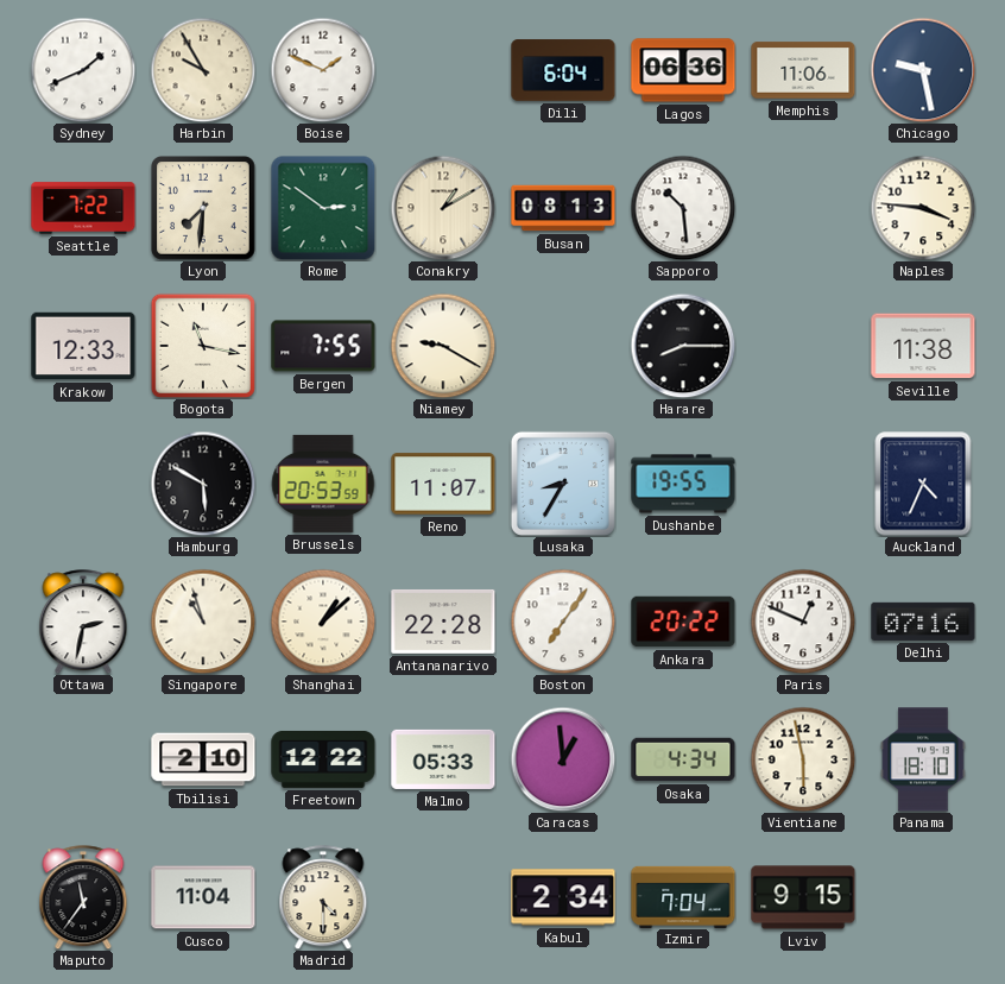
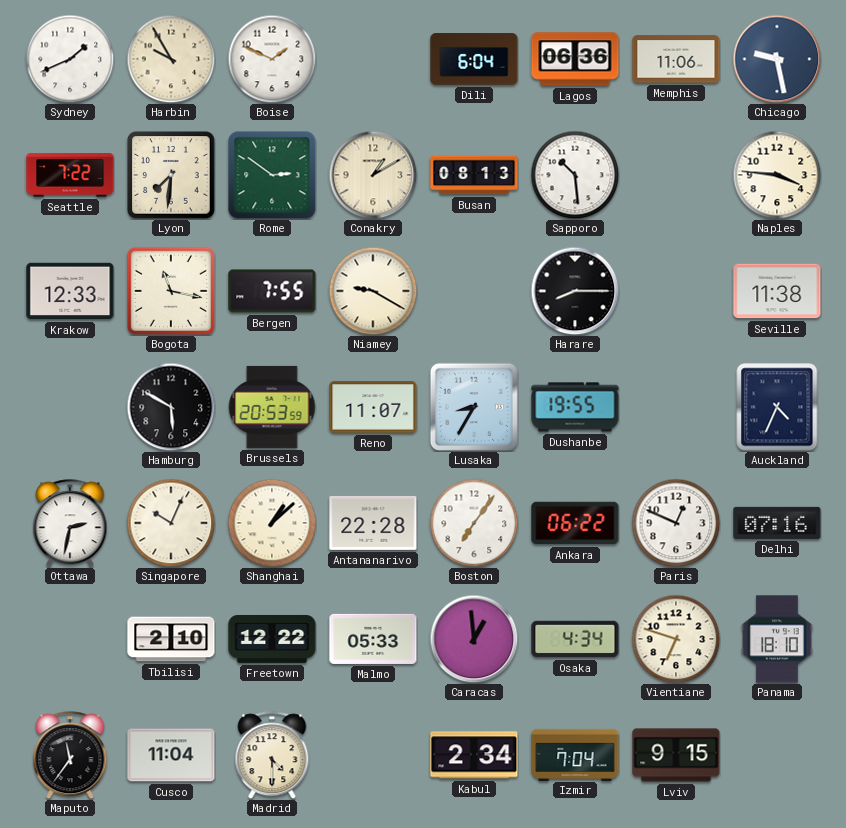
Singapore: 10:57 -> 10:04 (171, 523)
Ankara: 20:22 -> 06:22 (575, 523)
Vientiane: 5:58 -> 6:48 (676, 639)
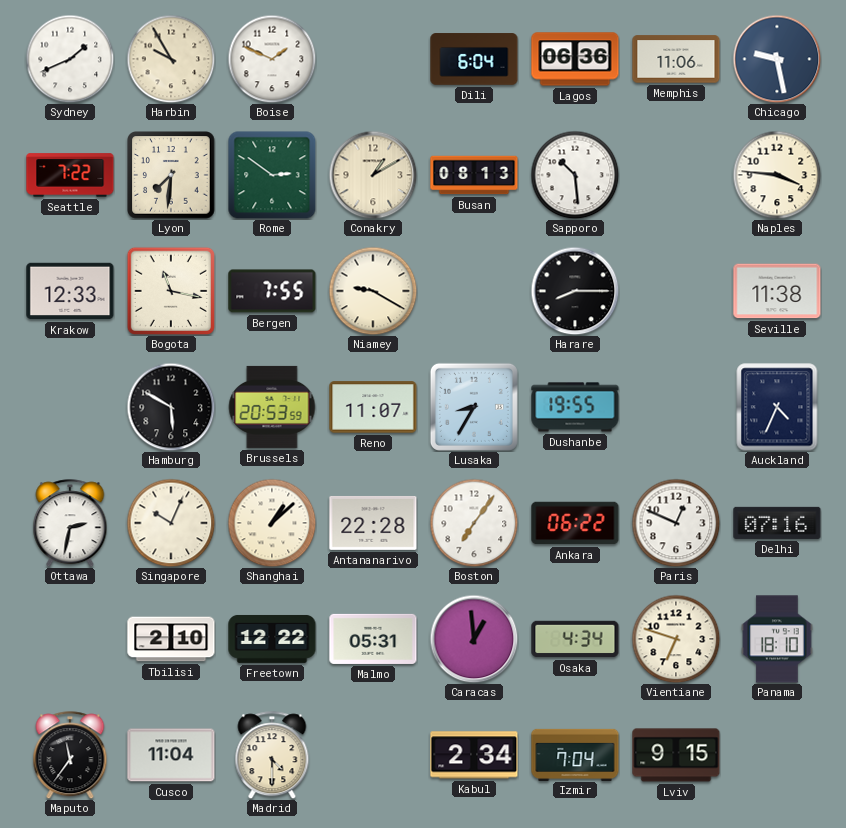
Malmo: 05:33 -> 05:31 (373, 639)
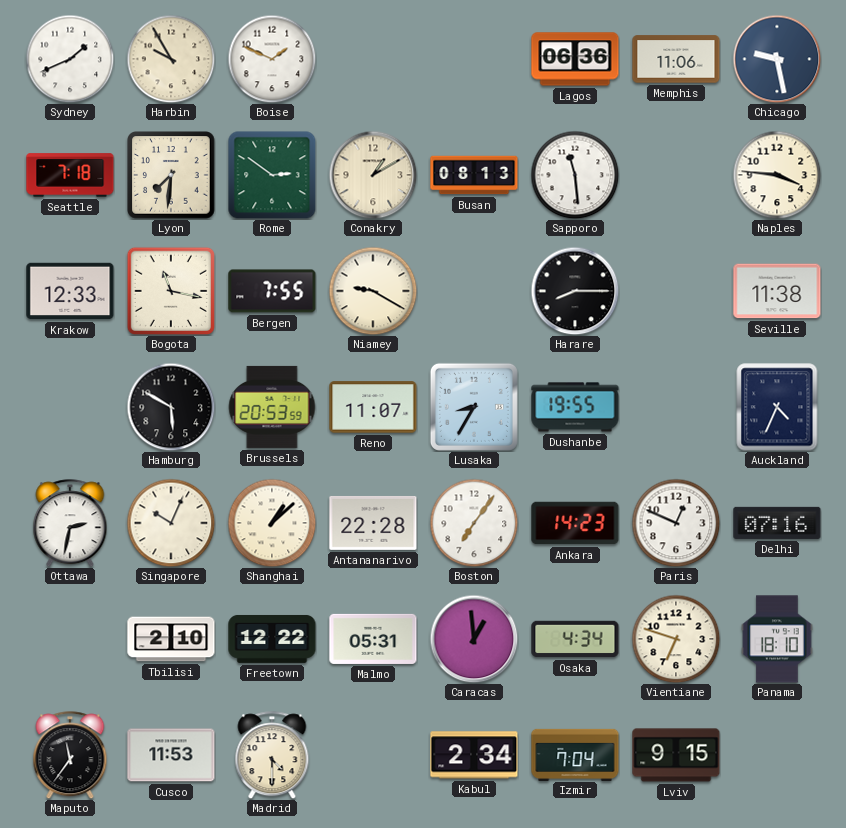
Dili: 6:04 -> none (474, 59)
Seattle: 7:22 -> 7:18 (70, 175)
Sapporo: 10:29 -> 11:29 (575, 175)
Ankara: 06:22 -> 14:23 (575, 523)
Cusco: 11:04 -> 11:53 (171, 755)
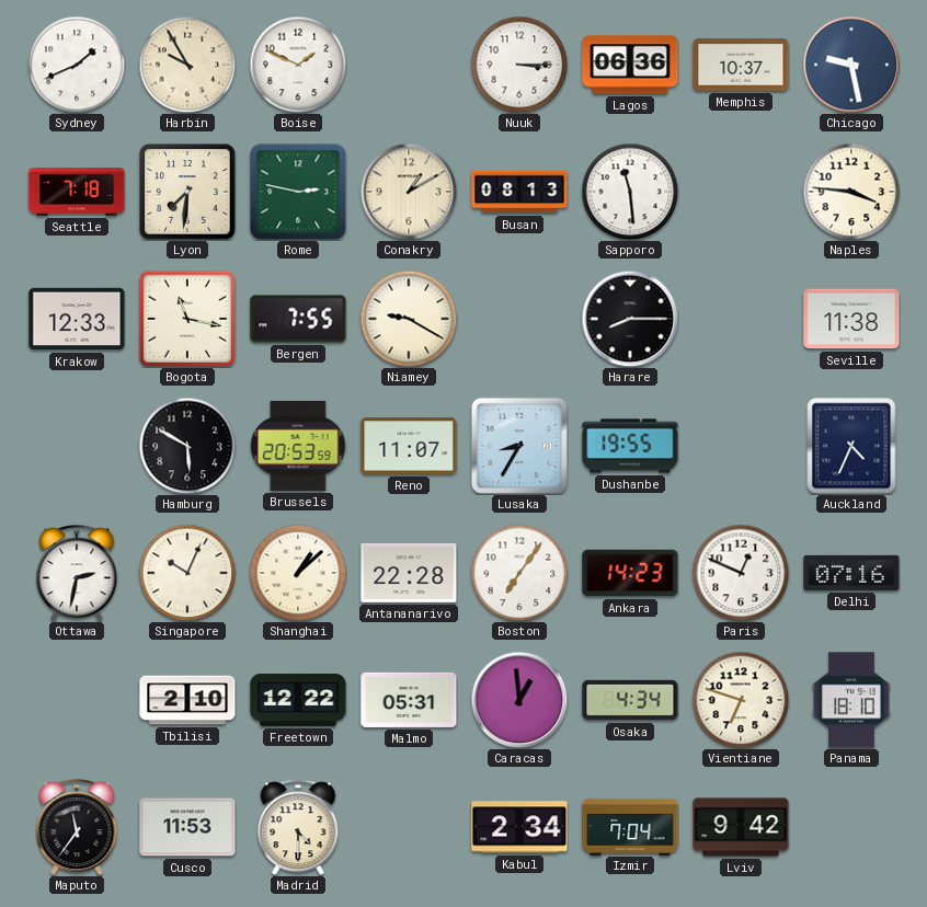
Nuuk: none -> 3:15 (519, 65)
Memphis: 11:06 -> 10:37 (741, 65)
Rome: 2:51 -> 2:47 (298, 192)
Lviv: 9:15 -> 9:42 (741, 827)
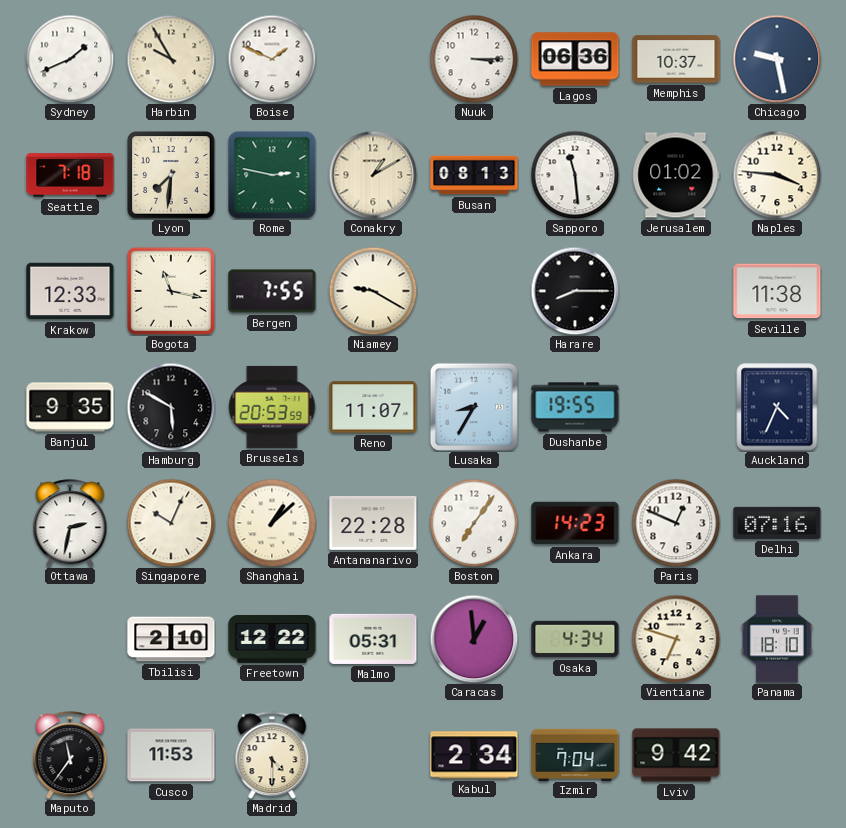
Jerusalem: none -> 01:02 (676, 175)
Banjul: none -> 9:35 (70, 407)
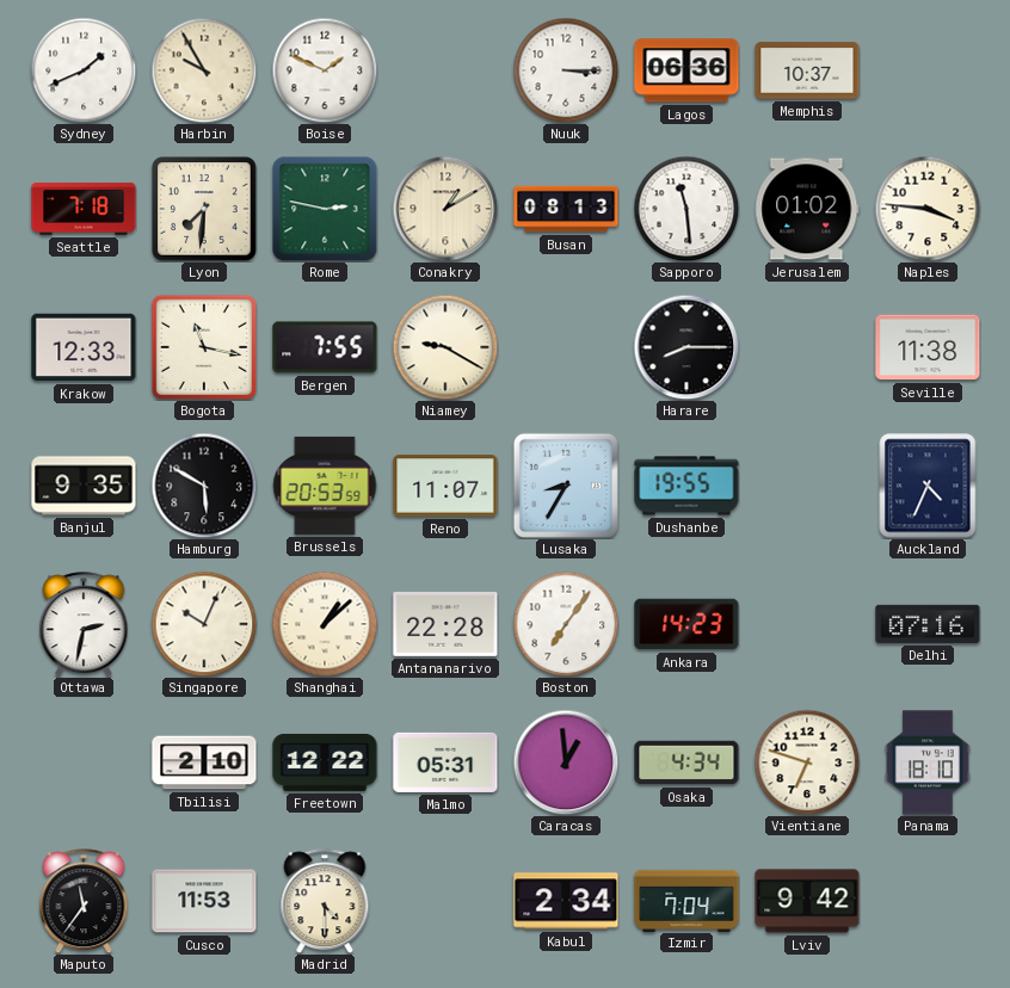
Chicago: 9:28 -> none (777, 59)
Paris: 12:49 -> none (676, 523)
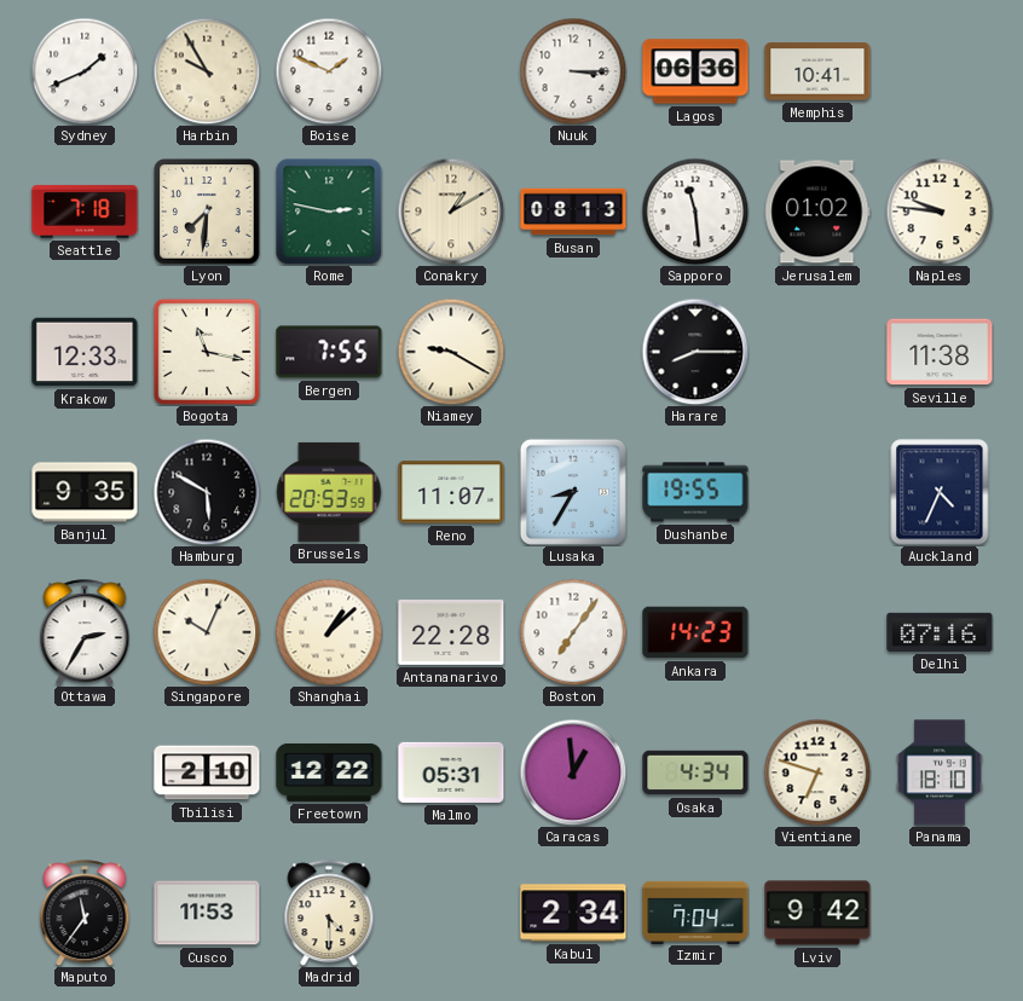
Memphis: 10:37 -> 10:41 (817, 71)
Naples: 3:46 -> 9:46 (940, 212)
Ottawa: 2:32 -> 2:35 (85, 632)
